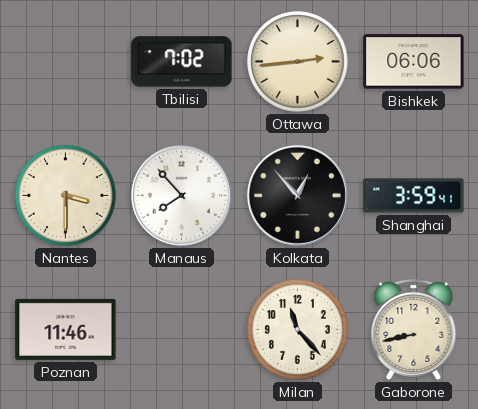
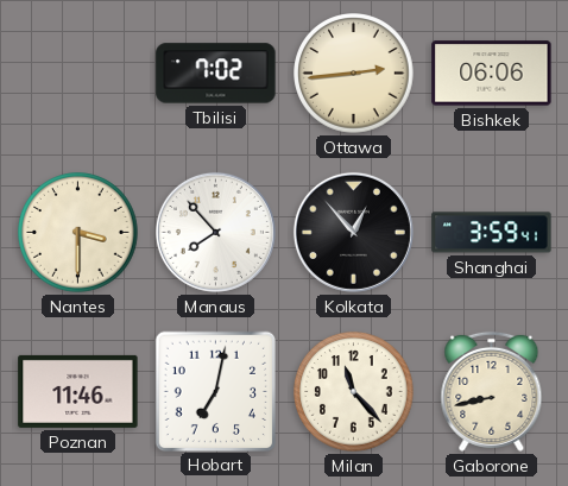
Hobart: none -> 7:02 (215, 391)
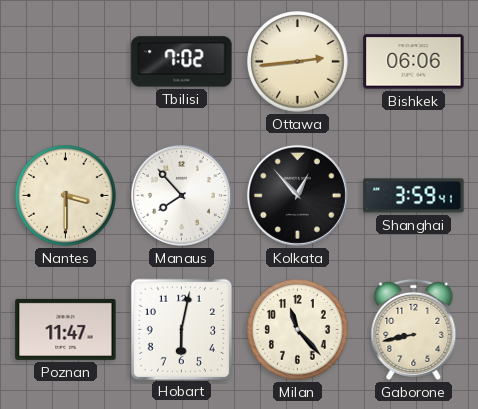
Poznan: 11:46 -> 11:47 (66, 329)
Hobart: 7:02 -> 6:02 (181, 329)
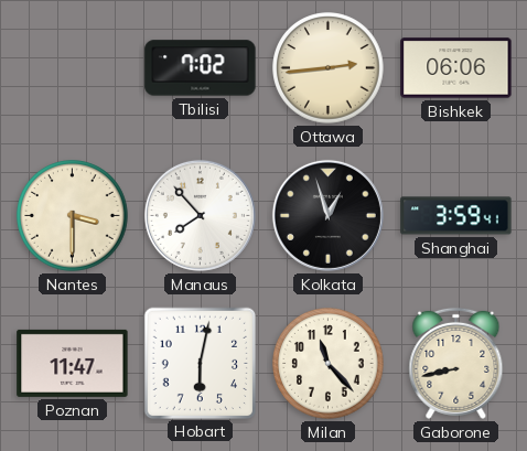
Kolkata: 12:53 -> 12:57 (327, 215)
